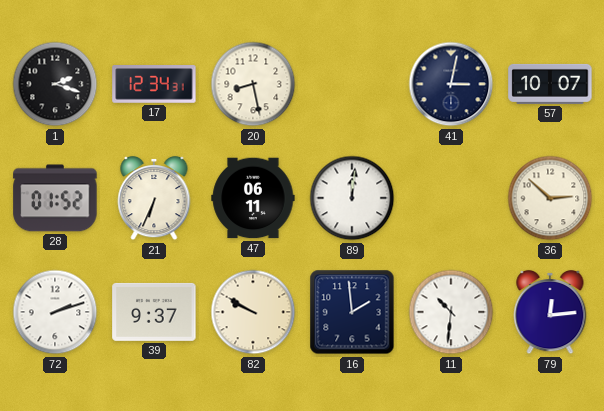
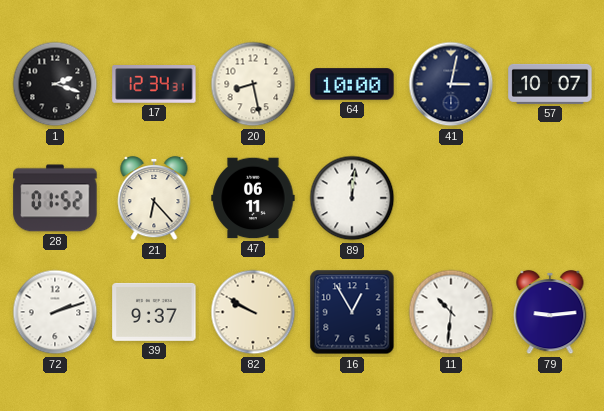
64: none -> 10:00 (352, 84)
21: 6:34 -> 6:23 (154, 198)
36: 2:52 -> none (550, 198)
16: 1:59 -> 12:55 (352, 312)
79: 12:14 -> 9:14 (550, 312)
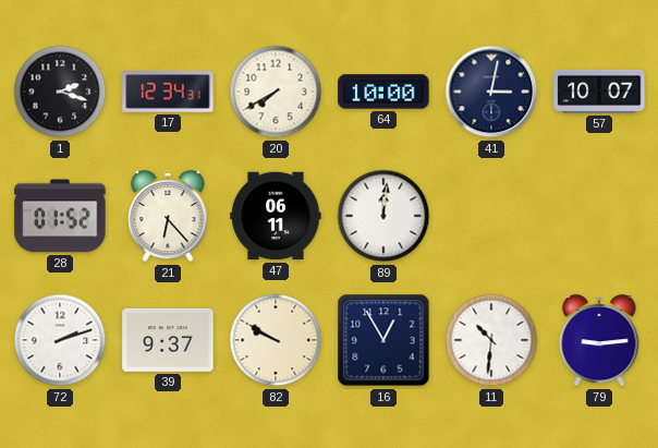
20: 8:28 -> 7:40 (276, 92)
